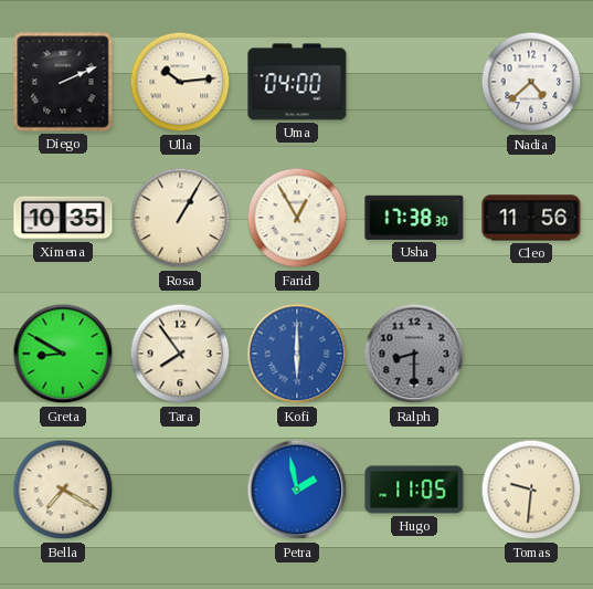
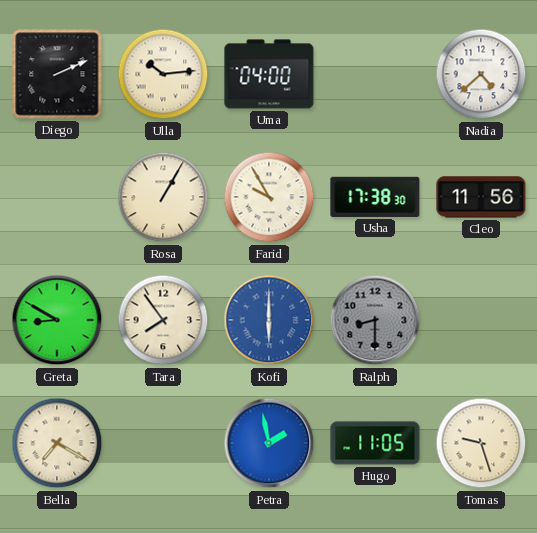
Ximena: 10:35 -> none (63, 218)
Farid: 12:55 -> 9:55 (269, 197)
Tomas: 9:31 -> 9:27 (481, 443)
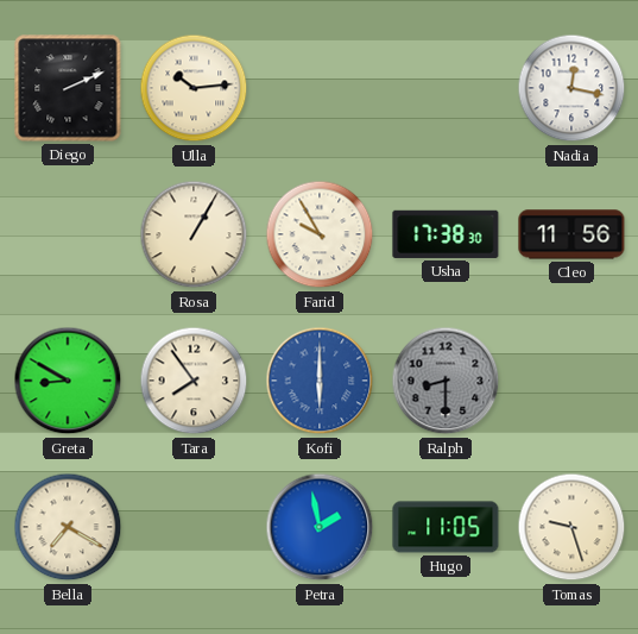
Uma: 04:00 -> none (269, 74)
Nadia: 4:38 -> 12:17 (571, 88)
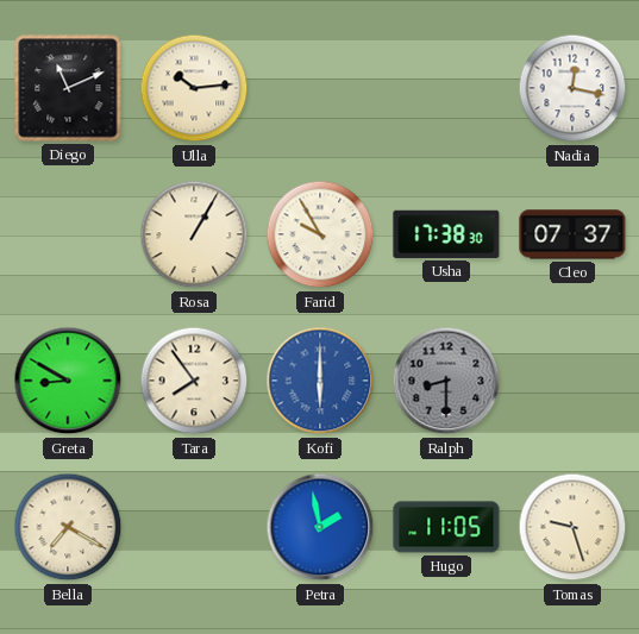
Diego: 2:11 -> 11:11 (68, 88)
Cleo: 11:56 -> 07:37 (572, 234)
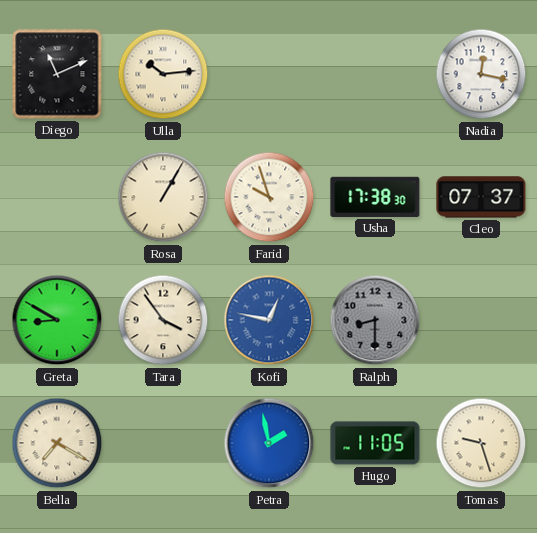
Farid: 9:55 -> 9:57 (269, 197)
Tara: 7:54 -> 3:54 (163, 320)
Kofi: 6:00 -> 12:47 (269, 320)
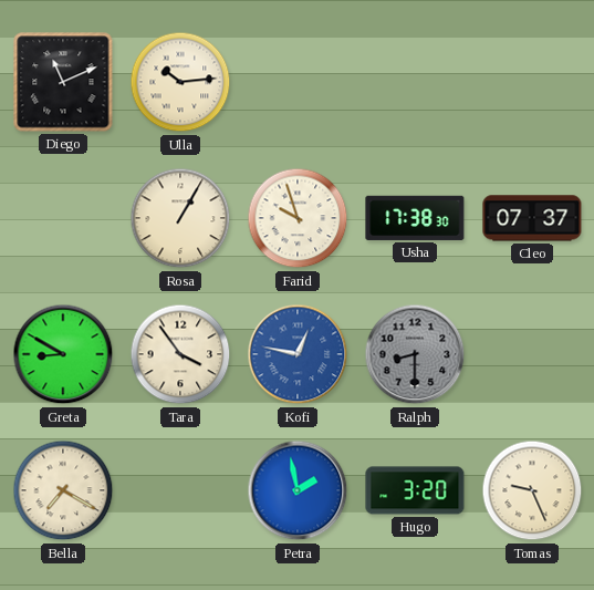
Nadia: 12:17 -> none (481, 74)
Hugo: 11:05 -> 3:20 (415, 490)
Tomas: 9:27 -> 9:26 (532, 490)
